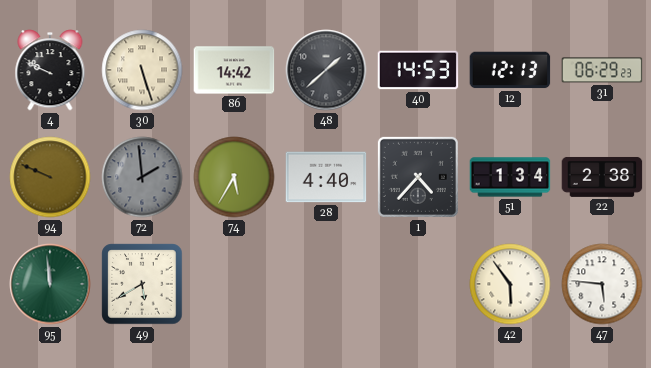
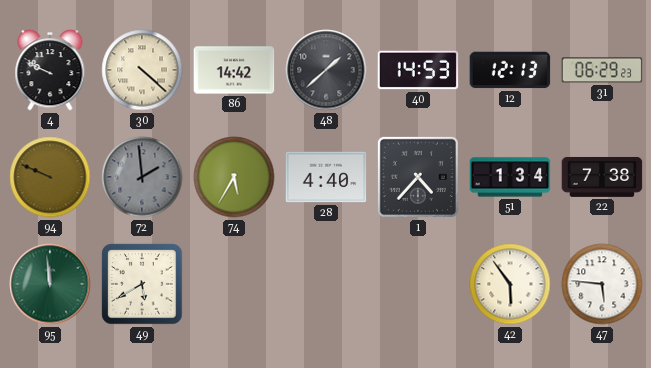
30: 5:27 -> 4:22 (142, 70)
22: 2:38 -> 7:38 (602, 177)
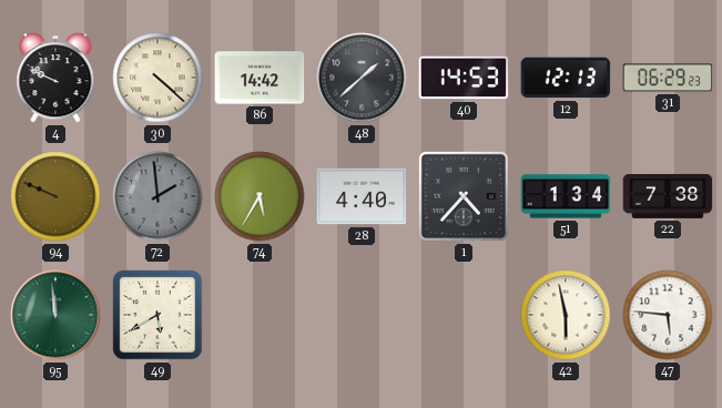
42: 5:54 -> 5:58 (566, 315)
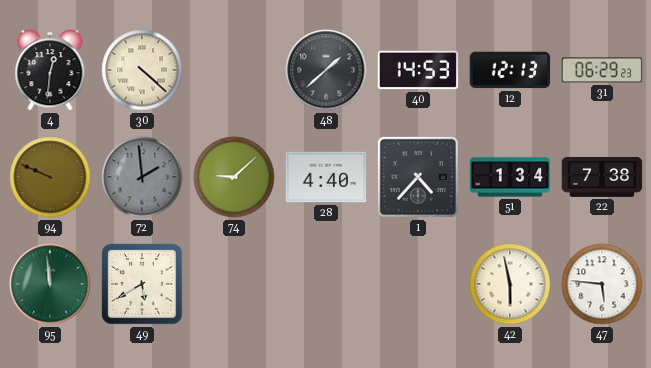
4: 9:49 -> 12:31 (50, 70)
86: 14:42 -> none (260, 78)
74: 5:35 -> 9:08 (234, 177)
